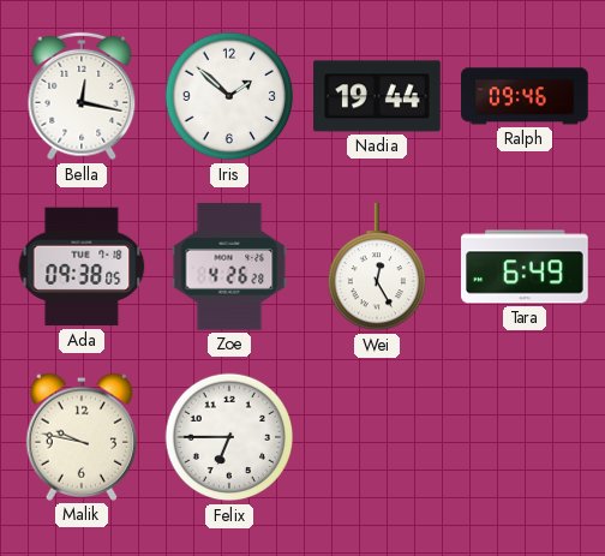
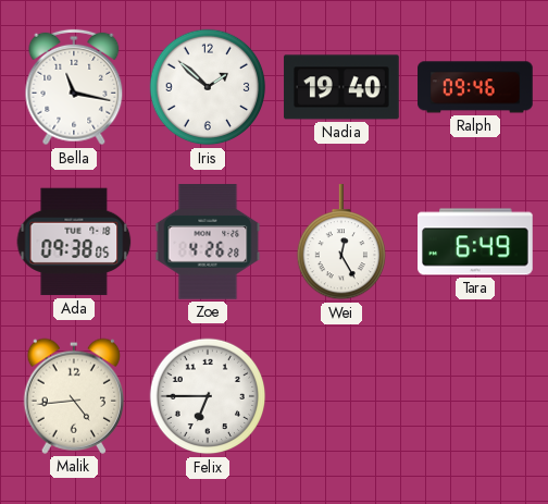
Bella: 12:17 -> 11:17 (74, 87)
Nadia: 19:44 -> 19:40 (341, 87)
Malik: 9:47 -> 4:44 (73, 396)
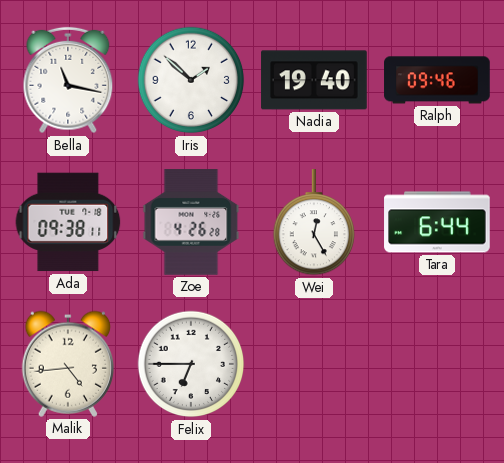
Ada: 09:38:05 -> 09:38:11 (68, 222)
Tara: 6:49 -> 6:44 (437, 222)
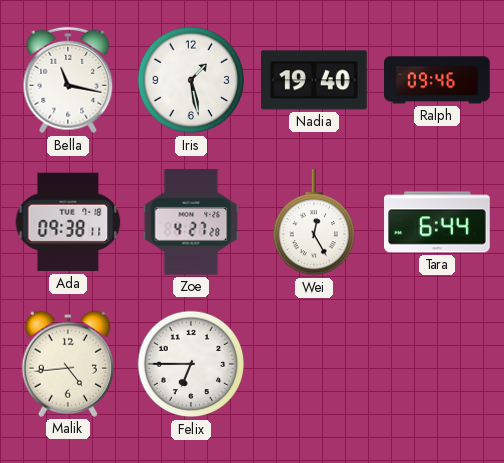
Iris: 1:52 -> 1:28 (191, 80)
Zoe: 4:26 -> 4:27 (191, 222)
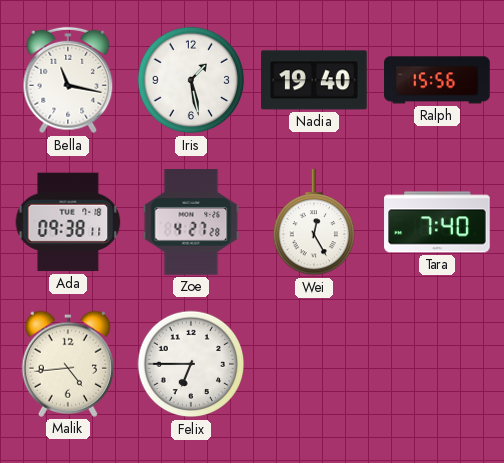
Ralph: 09:46 -> 15:56 (437, 80)
Tara: 6:44 -> 7:40 (437, 222)
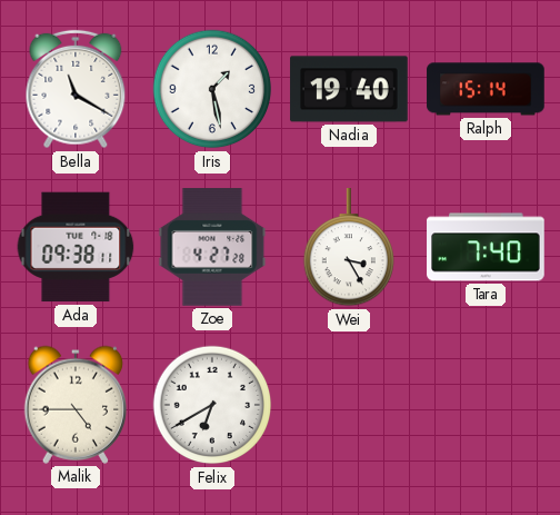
Bella: 11:17 -> 11:20 (76, 89)
Ralph: 15:56 -> 15:14 (486, 89)
Wei: 12:25 -> 3:25 (348, 248)
Malik: 4:44 -> 4:45 (74, 405)
Felix: 6:45 -> 6:40 (212, 405)
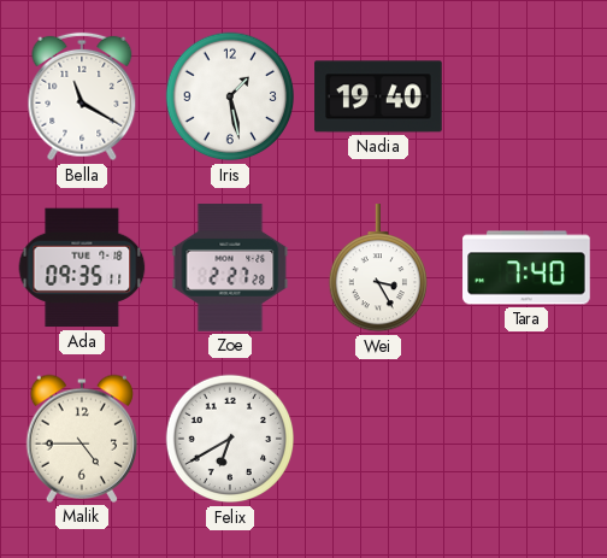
Ralph: 15:14 -> none (486, 89)
Ada: 09:38 -> 09:35 (82, 268)
Zoe: 4:27 -> 2:27 (230, 268)
